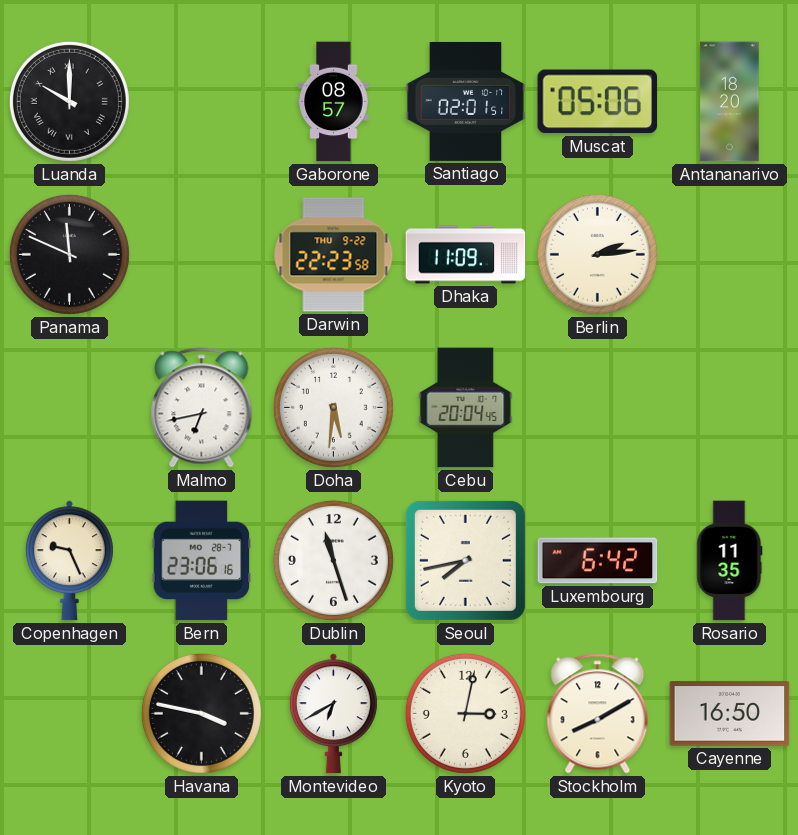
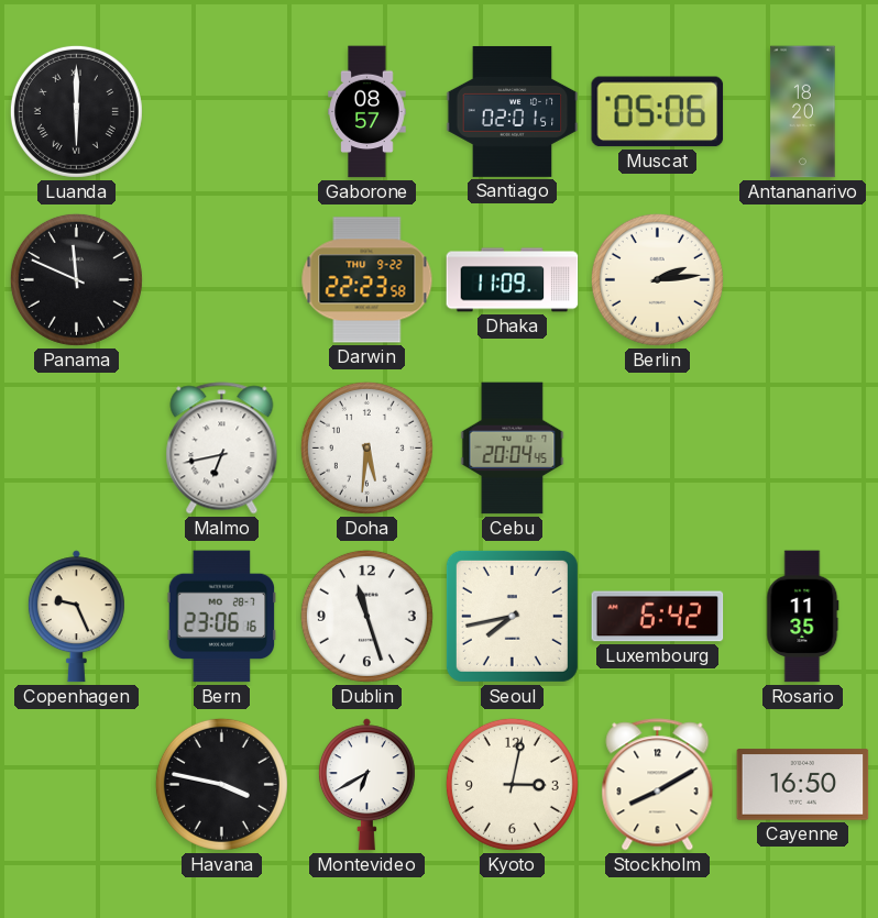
Luanda: 10:00 -> 6:00 (76, 111)
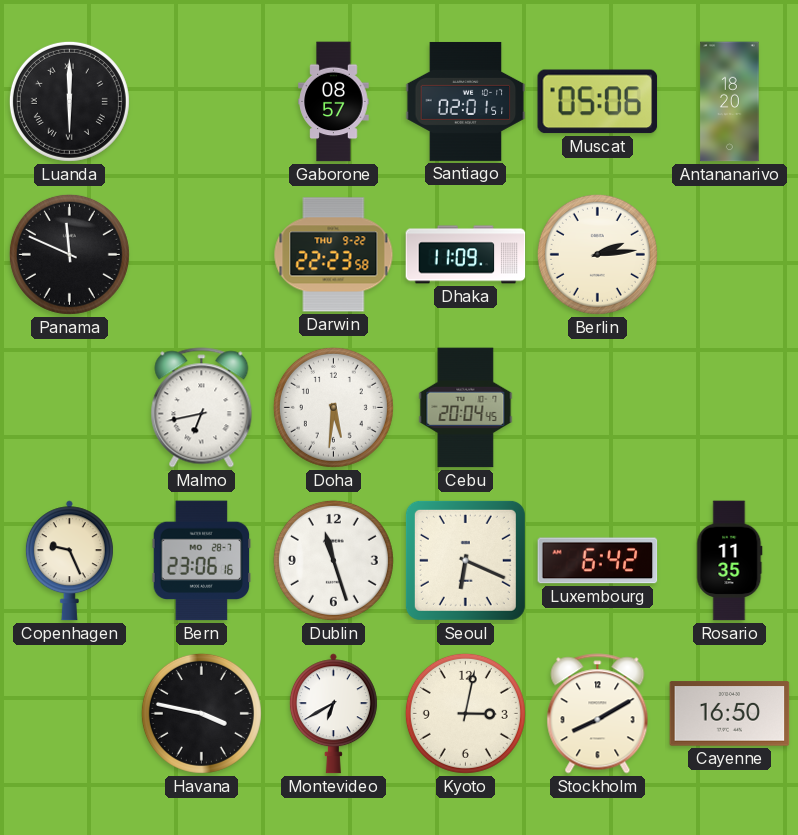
Seoul: 7:43 -> 6:19 (465, 560)
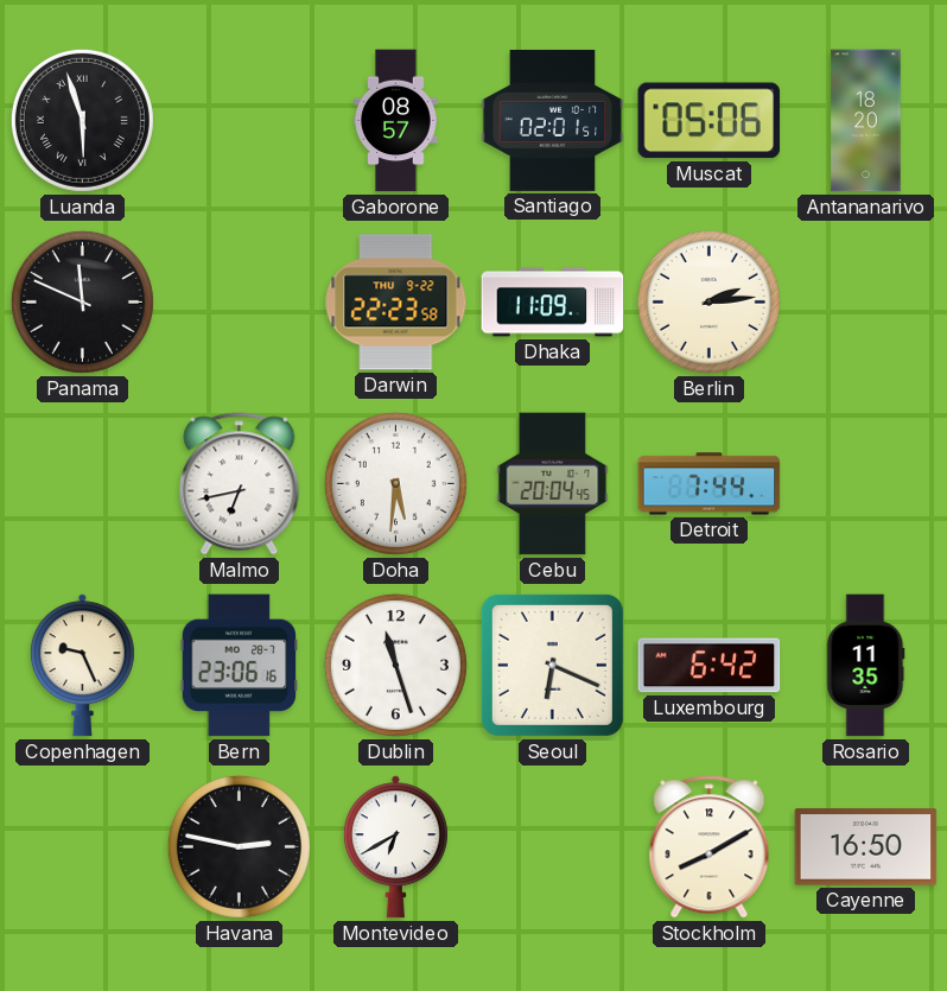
Luanda: 6:00 -> 5:57 (82, 120)
Detroit: none -> 7:44 (710, 484)
Havana: 3:47 -> 2:47 (239, 846)
Kyoto: 3:02 -> none (465, 713)
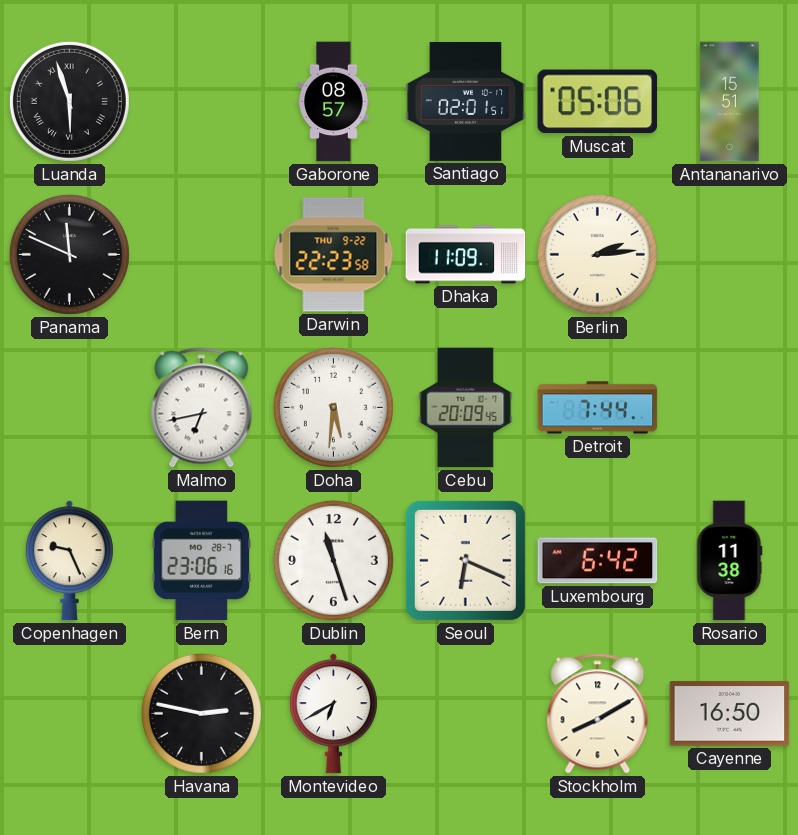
Antananarivo: 18:20 -> 15:51 (730, 102)
Cebu: 20:04 -> 20:09 (466, 408)
Rosario: 11:35 -> 11:38 (730, 561)
